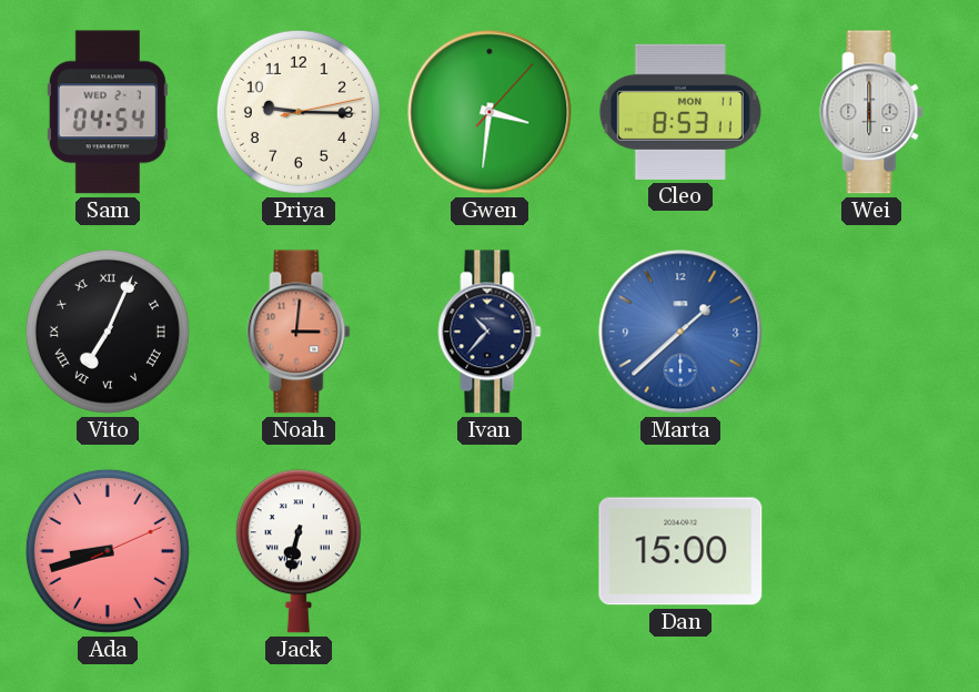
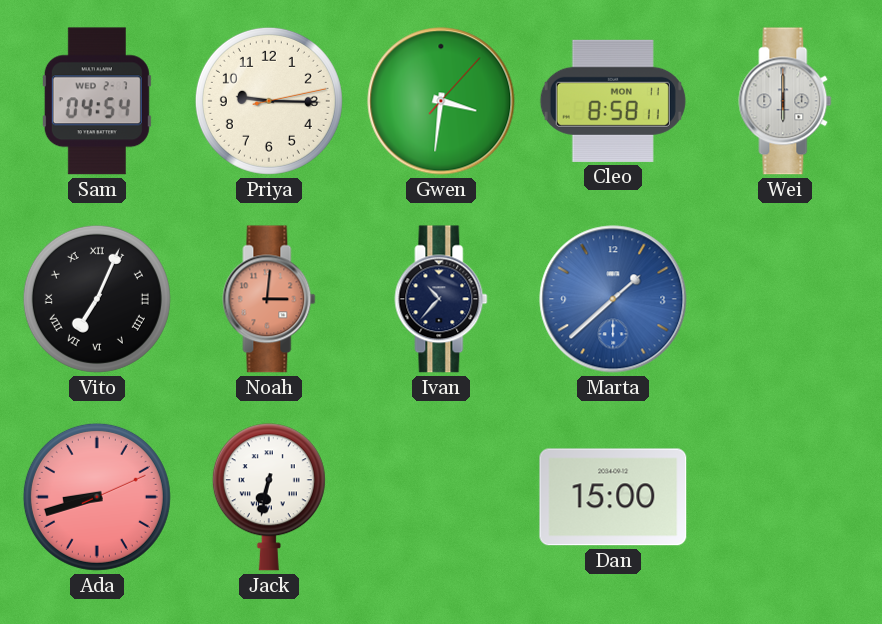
Cleo: 8:53 -> 8:58 (613, 101)
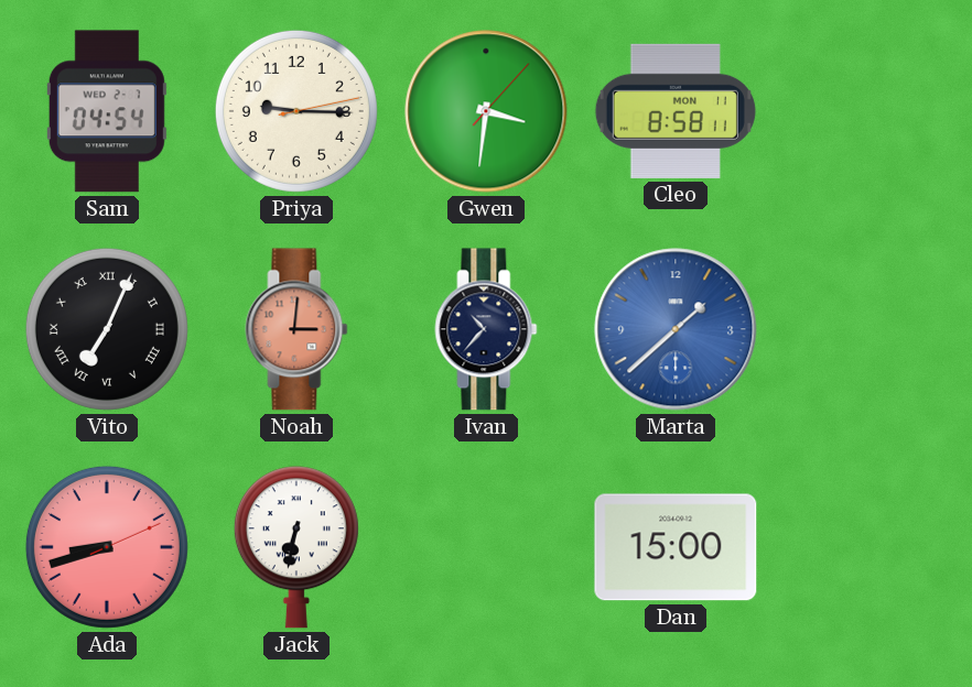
Wei: 6:00 -> none (785, 101)
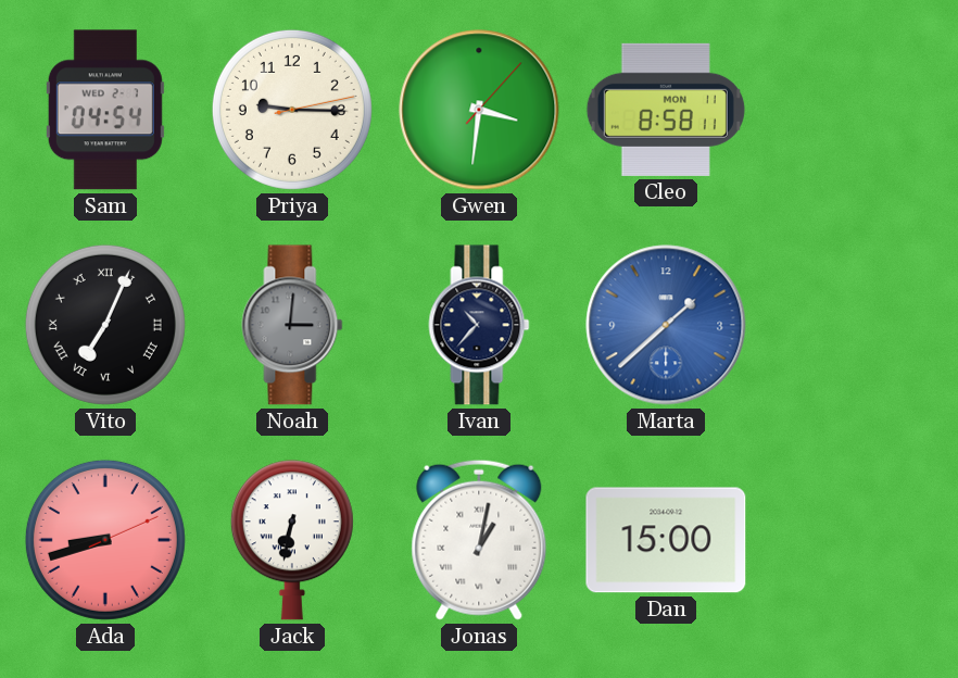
Noah dial: salmon -> grey (292, 325)
Jonas: none -> 1:02 (479, 540)
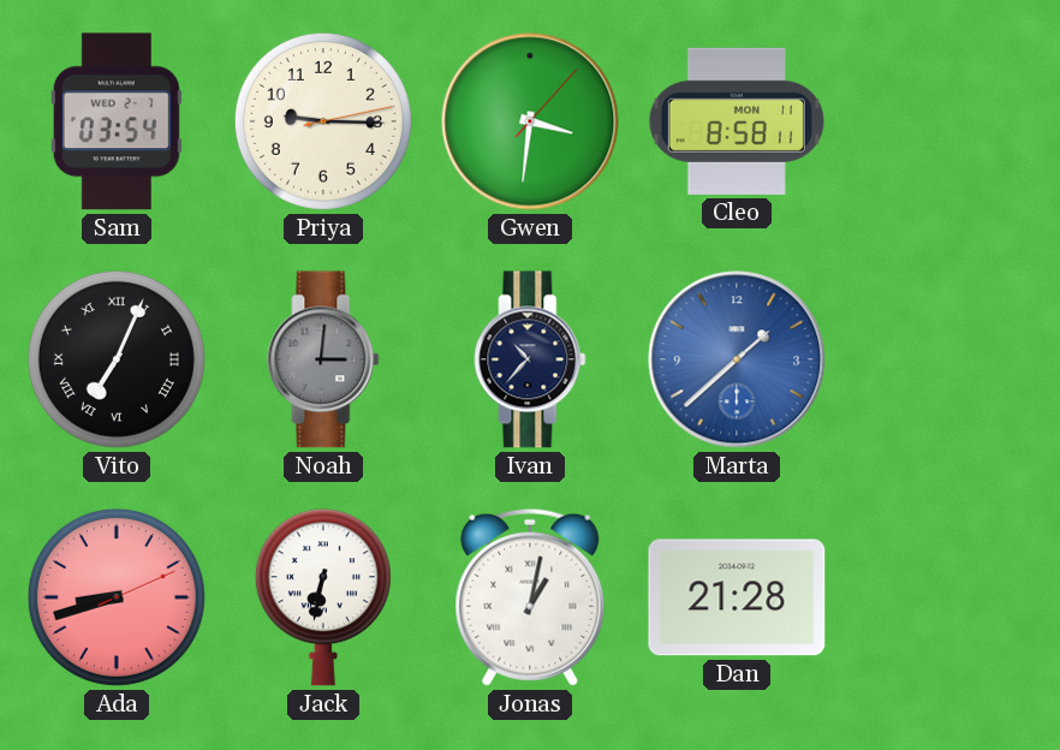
Sam: 04:54 -> 03:54 (117, 121)
Dan: 15:00 -> 21:28 (737, 597)
